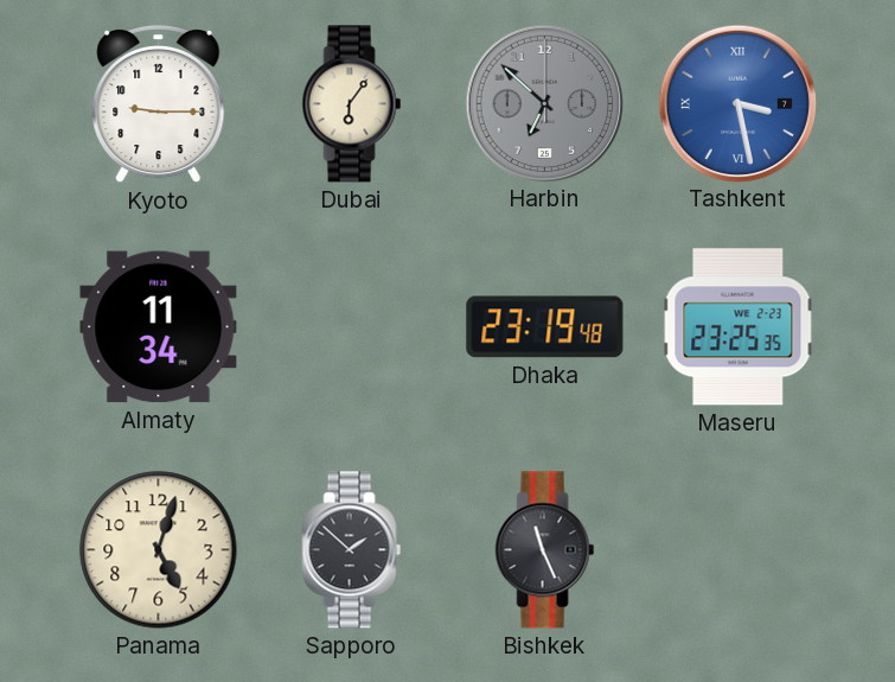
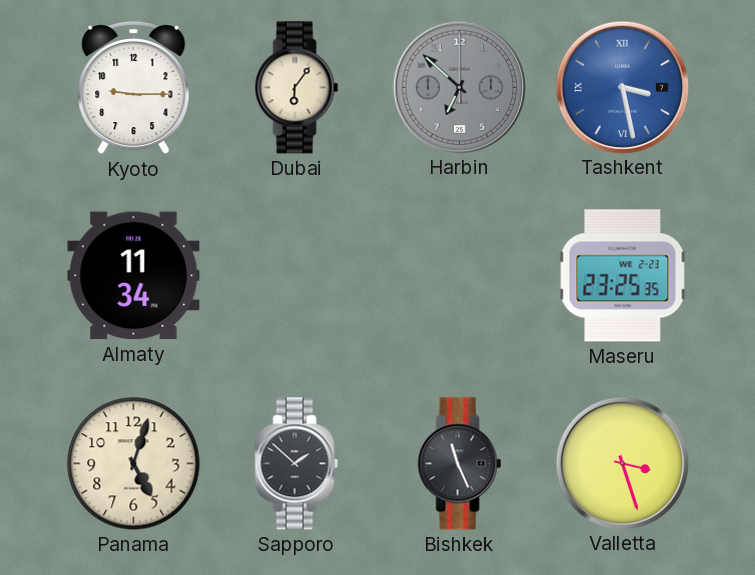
Dhaka: 23:19 -> none (545, 327)
Valletta: none -> 3:27 (622, 463)
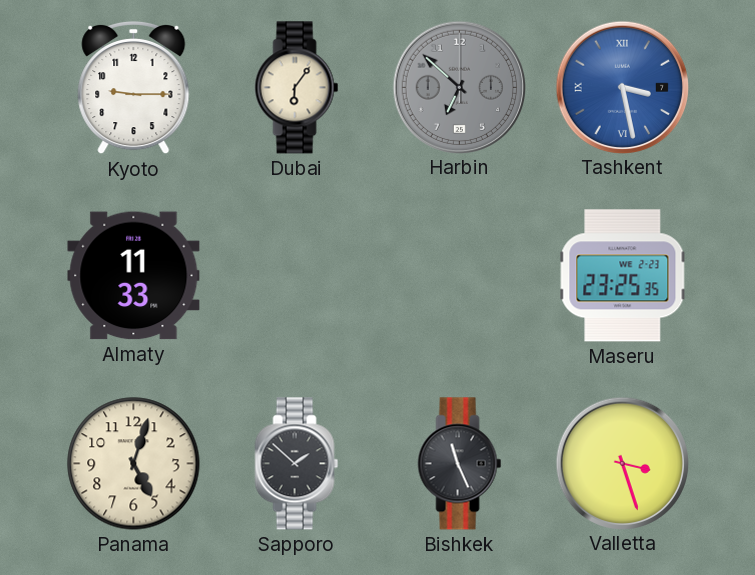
Almaty: 11:34 -> 11:33 (134, 276)
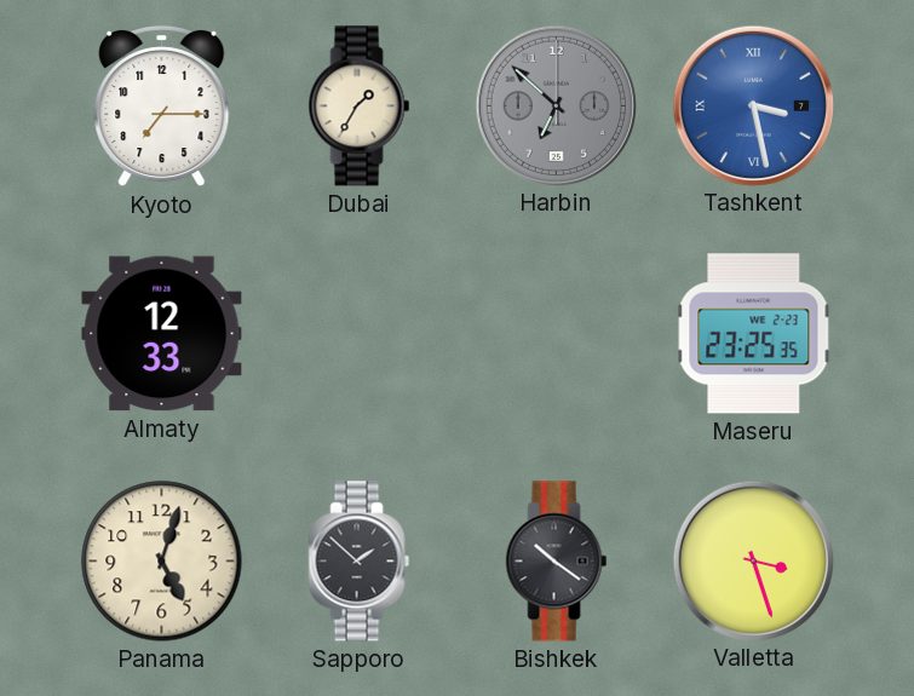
Kyoto: 9:15 -> 7:15 (162, 107)
Dubai: 6:06 -> 1:35 (360, 107)
Almaty: 11:33 -> 12:33 (162, 334)
Bishkek: 11:26 -> 10:21 (557, 562)
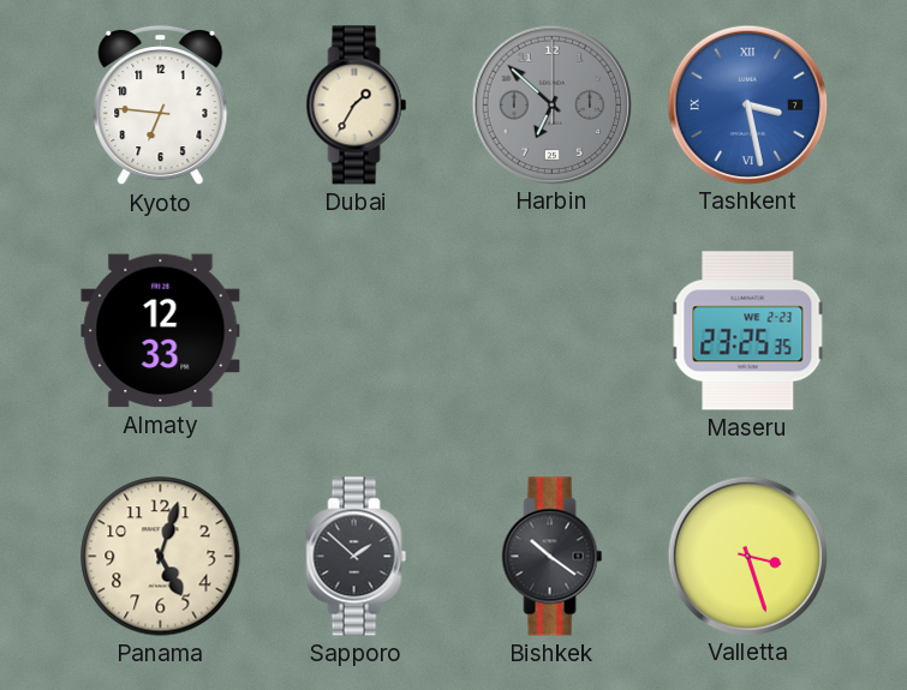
Kyoto: 7:15 -> 6:46 (161, 106)
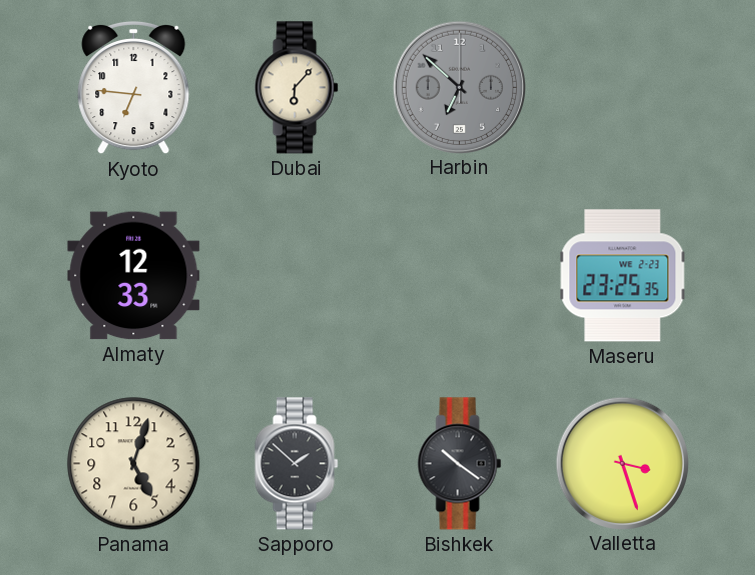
Dubai: 1:35 -> 6:07 (297, 88)
Tashkent: 3:28 -> none (747, 104)
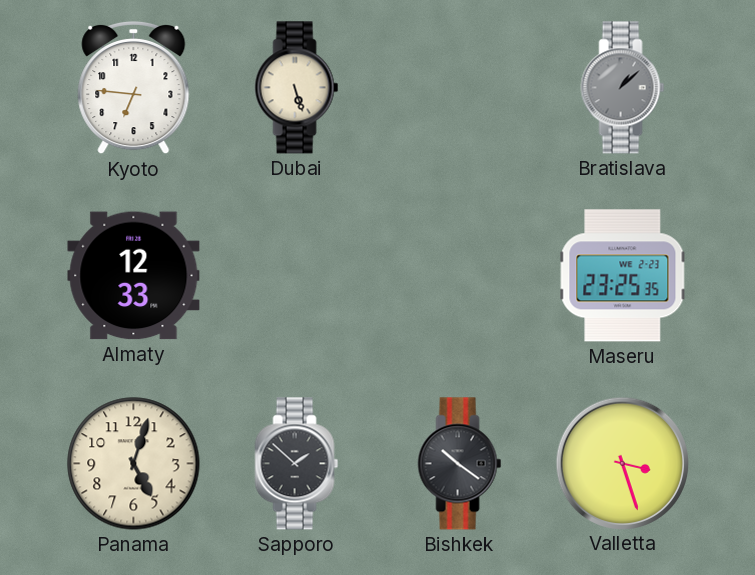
Dubai: 6:07 -> 5:27 (297, 88)
Harbin: 6:52 -> none (459, 87)
Bratislava: none -> 1:08 (623, 88)
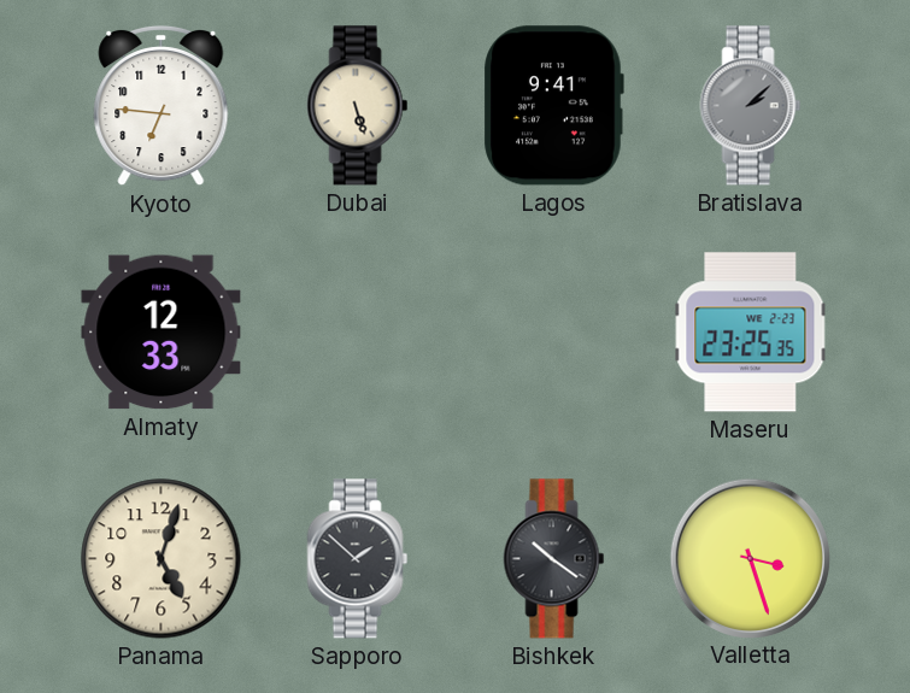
Lagos: none -> 9:41 (553, 106)
Bratislava: 1:08 -> 2:08 (751, 106)
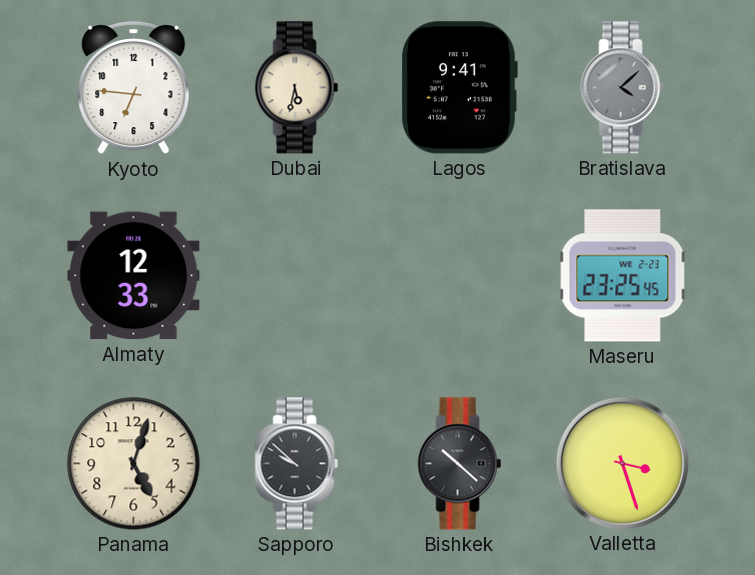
Dubai: 5:27 -> 5:32 (297, 88)
Bratislava: 2:08 -> 4:08 (623, 88)
Maseru: 23:25:35 -> 23:25:45 (623, 276)
Sapporo: 1:52 -> 9:52 (297, 464)
Bishkek: 10:21 -> 10:22 (460, 464)
